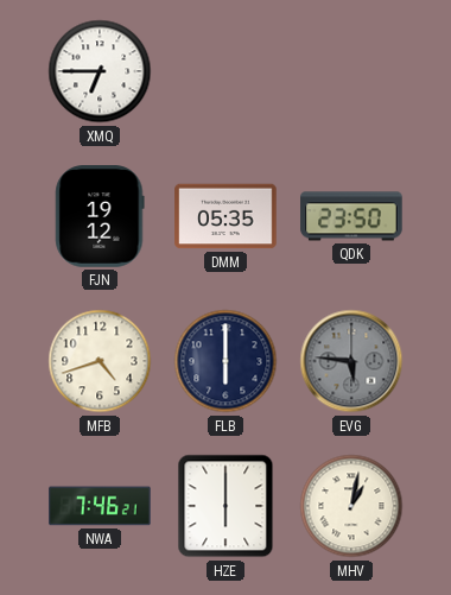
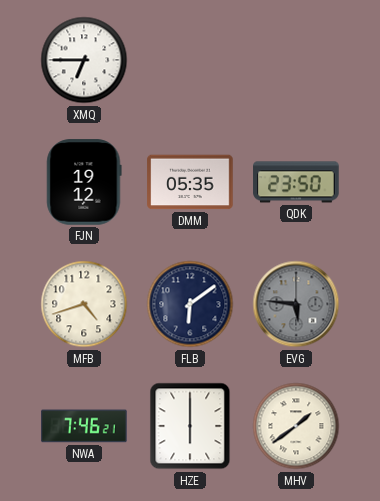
FLB: 6:00 -> 6:09 (190, 304)
MHV: 1:02 -> 1:39 (296, 426)
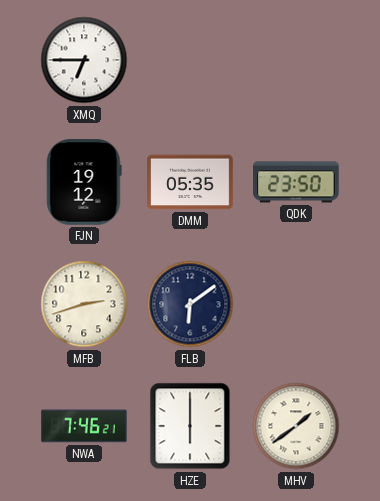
MFB: 4:42 -> 2:42 (84, 304)
EVG: 5:46 -> none (296, 304)
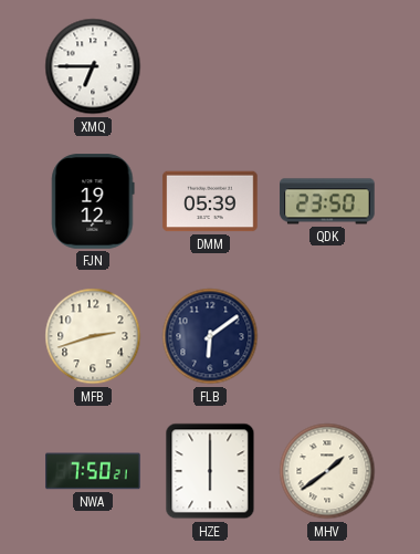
DMM: 05:35 -> 05:39 (210, 201)
NWA: 7:46 -> 7:50 (93, 471)
